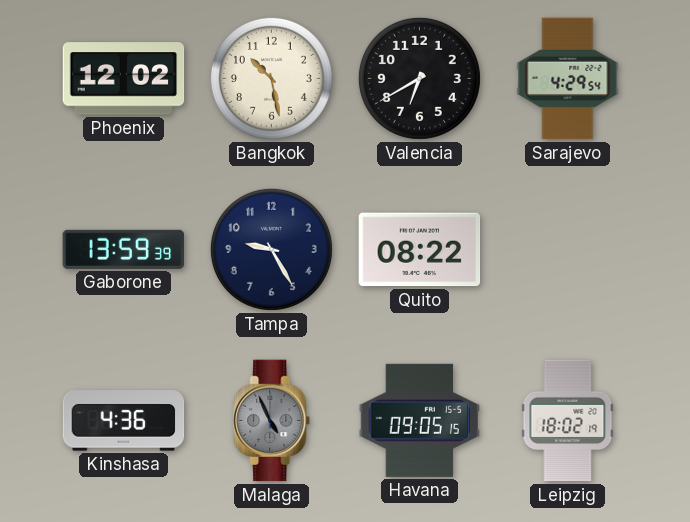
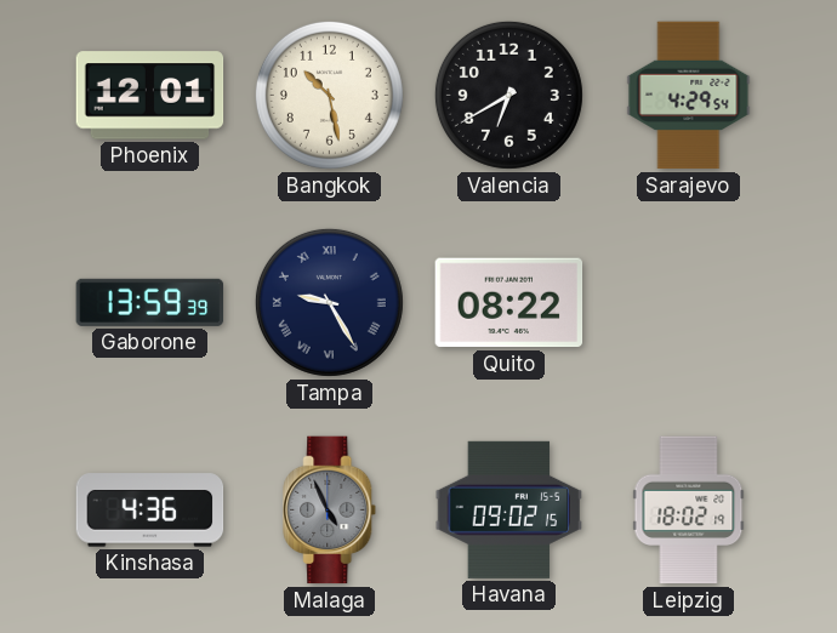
Phoenix: 12:02 -> 12:01 (150, 96)
Tampa numerals: Arabic -> Roman (329, 302)
Havana: 09:05 -> 09:02 (509, 509)
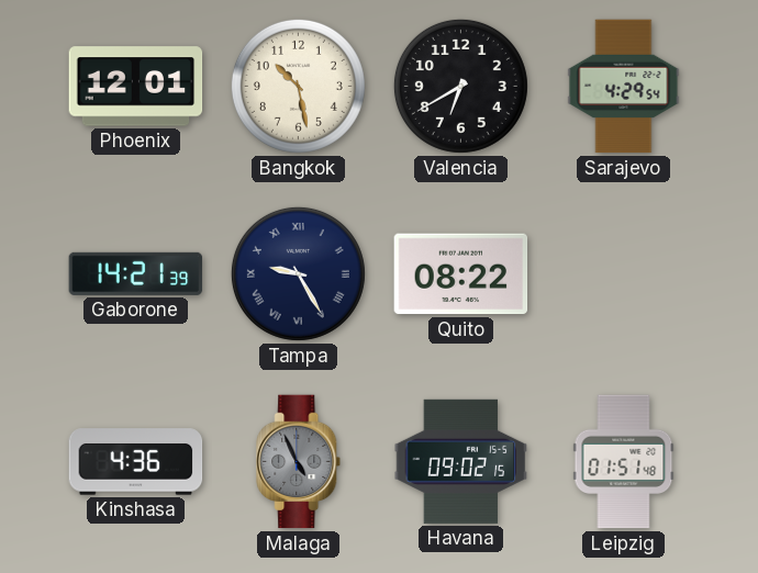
Gaborone: 13:59 -> 14:21 (136, 273)
Leipzig: 18:02 -> 01:51 (624, 462)
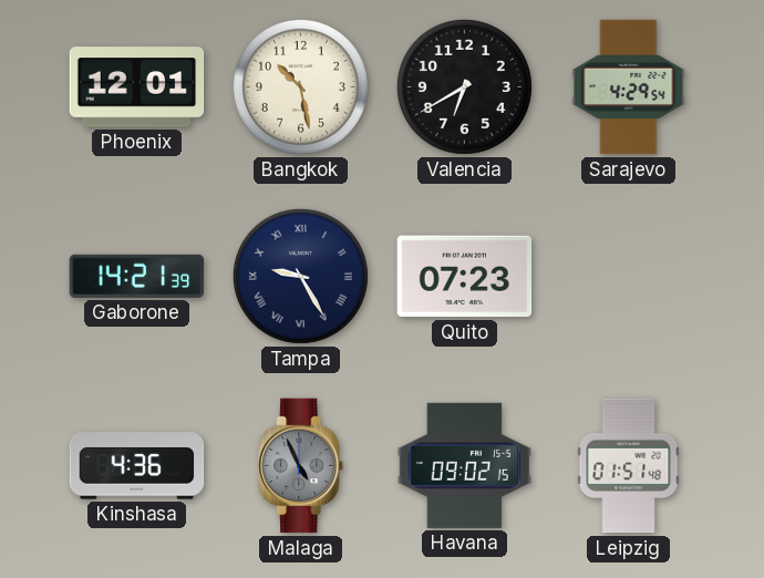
Quito: 08:22 -> 07:23 (465, 277)
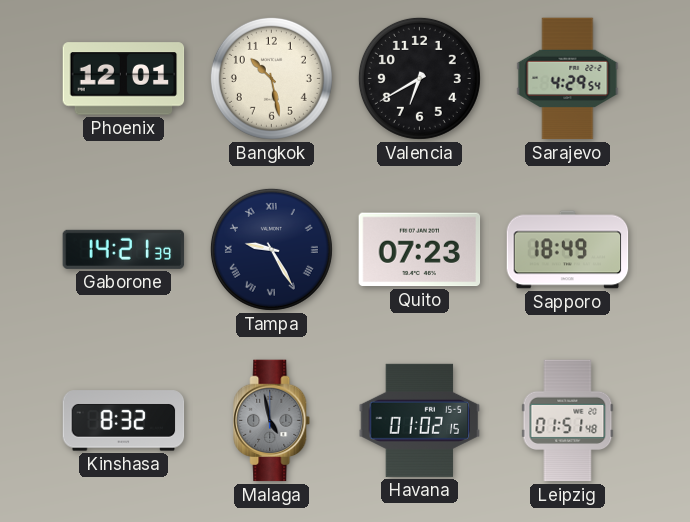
Sapporo: none -> 18:49 (568, 250)
Kinshasa: 4:36 -> 8:32 (124, 421)
Malaga: 4:56 -> 4:58 (272, 421)
Havana: 09:02 -> 01:02 (420, 420)
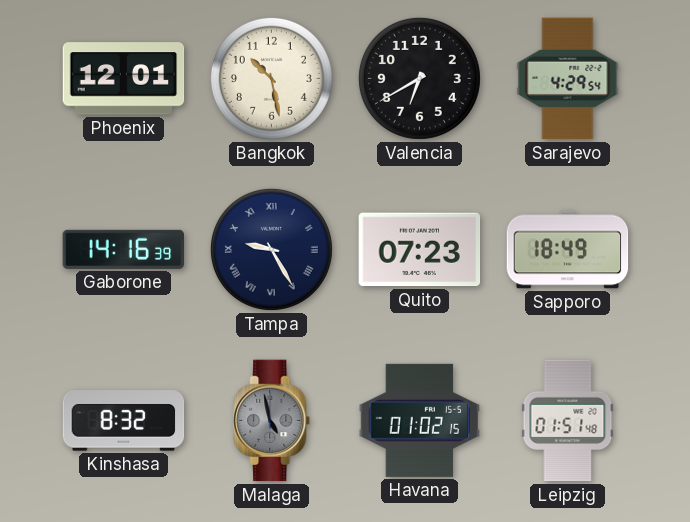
Gaborone: 14:21 -> 14:16 (124, 249)
